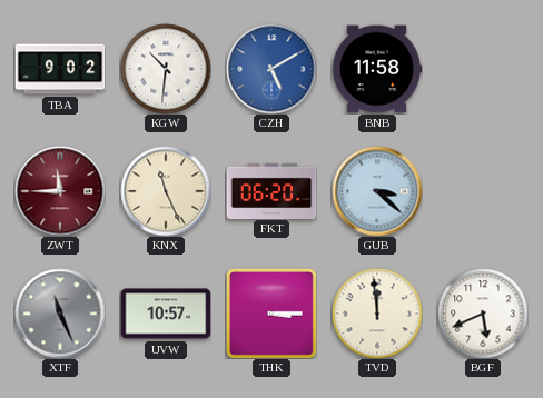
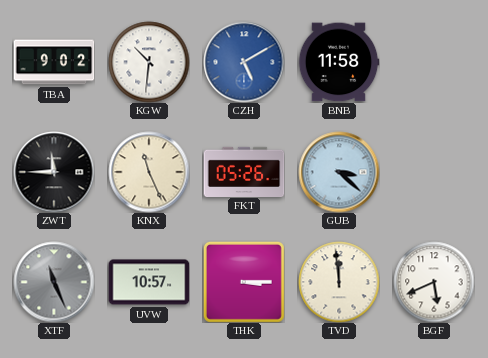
ZWT dial: burgundy -> black (54, 172)
FKT: 06:20 -> 05:26 (244, 171)
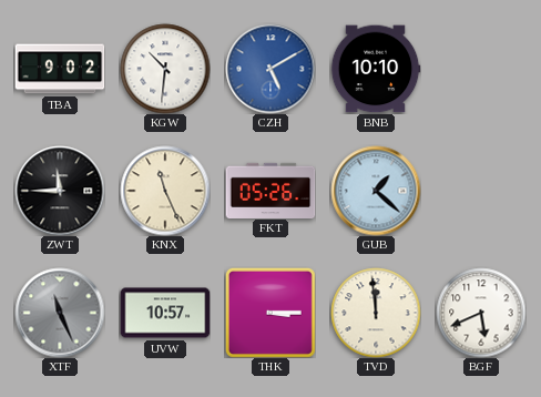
BNB: 11:58 -> 10:10 (376, 69)
GUB: 3:22 -> 1:22 (376, 191)
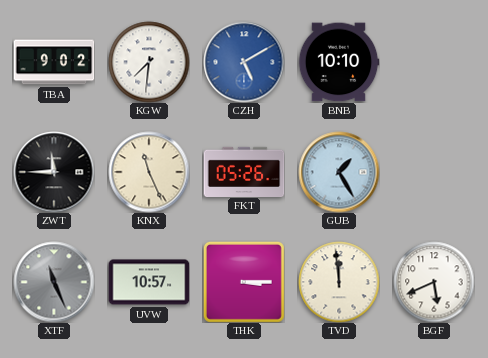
KGW: 10:31 -> 7:31 (149, 62)
GUB: 1:22 -> 1:25 (339, 172)
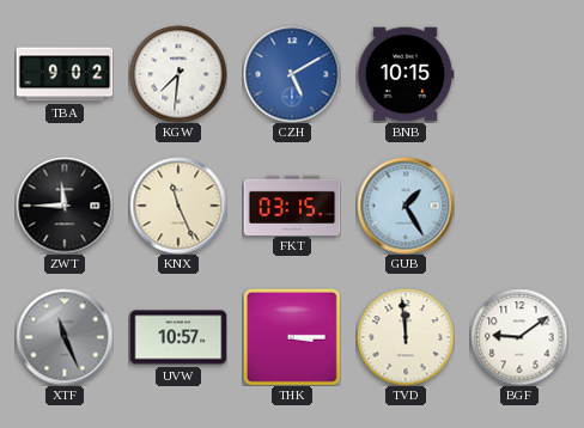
BNB: 10:10 -> 10:15 (406, 74)
FKT: 05:26 -> 03:15 (292, 204)
BGF: 5:41 -> 9:09 (519, 337)
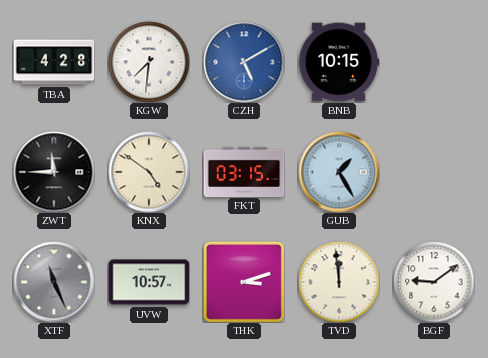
TBA: 9:02 -> 4:28 (54, 62)
KNX: 11:26 -> 4:51 (149, 172)
THK: 3:15 -> 3:12 (244, 282)
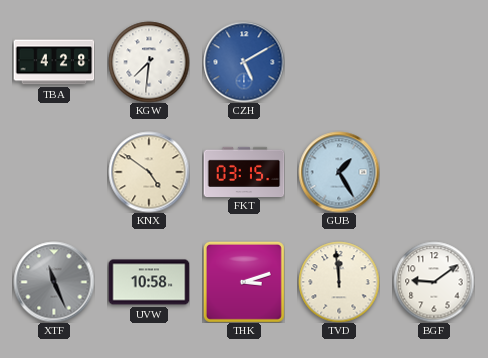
BNB: 10:15 -> none (339, 62)
ZWT: 11:45 -> none (54, 172)
UVW: 10:57 -> 10:58 (149, 282)
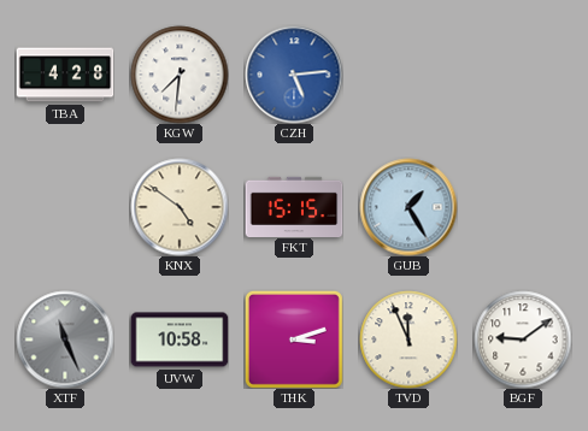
CZH: 5:10 -> 5:14 (294, 75)
FKT: 03:15 -> 15:15 (294, 206)
TVD: 11:59 -> 11:56 (408, 340)
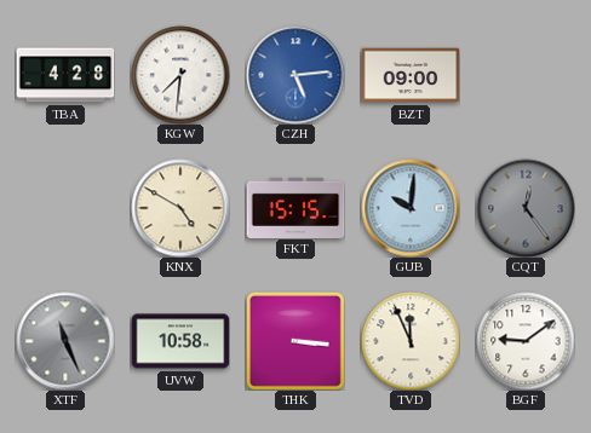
BZT: none -> 09:00 (411, 75)
KNX: 4:51 -> 4:50 (180, 208)
GUB: 1:25 -> 10:01 (411, 208)
CQT: none -> 12:24 (526, 208)
THK: 3:12 -> 3:16 (295, 341)
